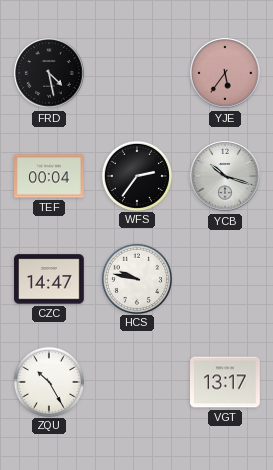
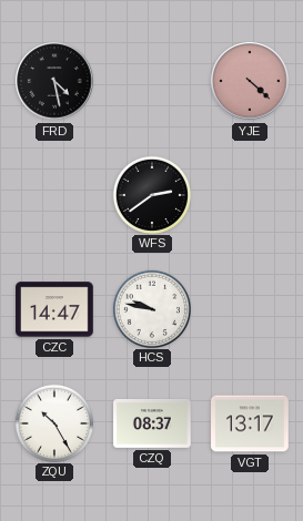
YJE: 5:36 -> 4:22 (250, 81)
TEF: 00:04 -> none (50, 176)
WFS: 2:36 -> 2:39 (151, 194)
YCB: 10:18 -> none (225, 176)
CZQ: none -> 08:37 (152, 425)
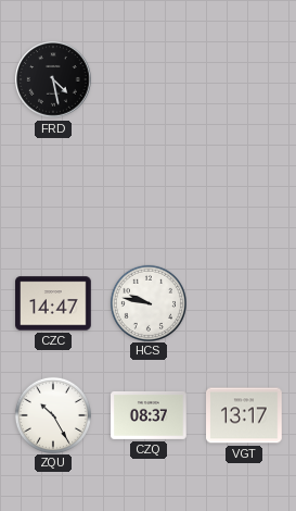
YJE: 4:22 -> none (250, 81)
WFS: 2:39 -> none (151, 194)
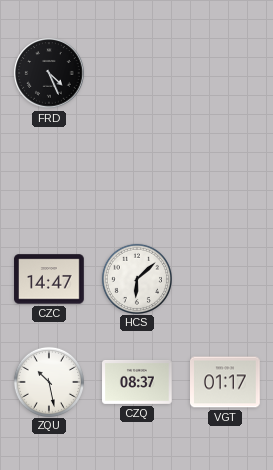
FRD: 4:28 -> 4:26 (49, 73)
HCS: 9:47 -> 6:08 (136, 278)
ZQU: 10:25 -> 10:28 (48, 381)
VGT: 13:17 -> 01:17 (226, 382)
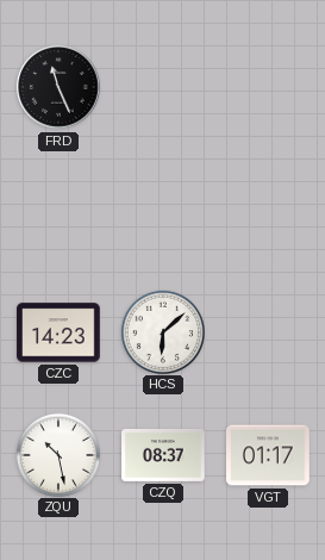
FRD: 4:26 -> 11:26 (58, 87)
CZC: 14:47 -> 14:23 (58, 332)
